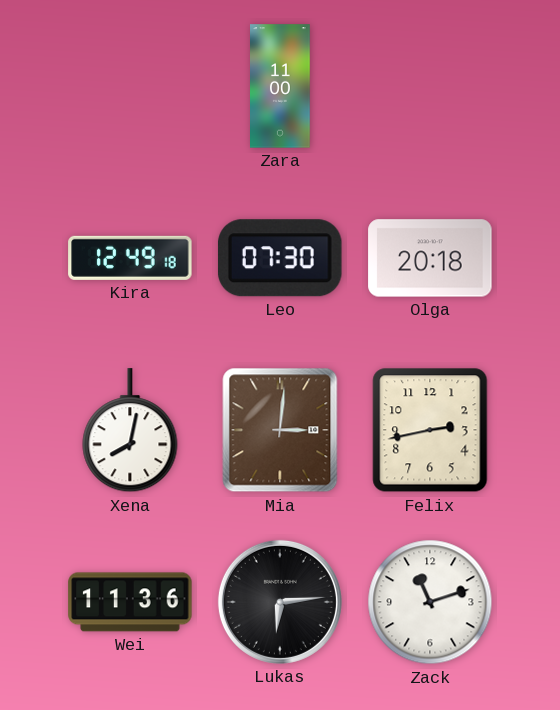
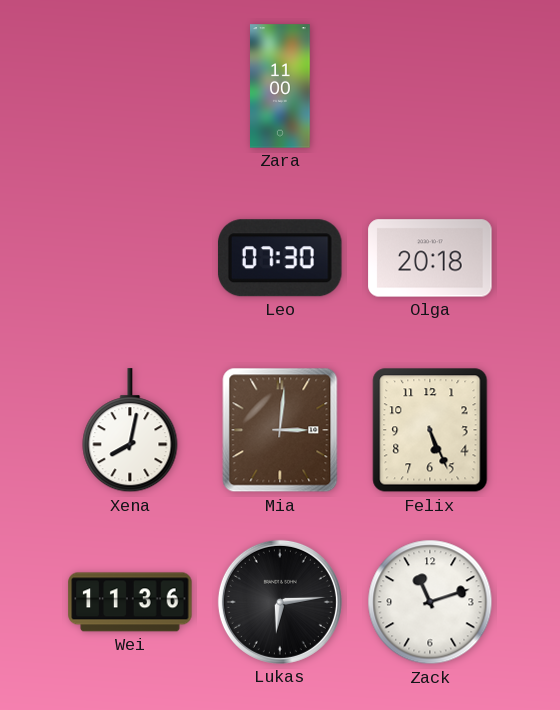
Kira: 12:49 -> none (130, 258)
Felix: 2:43 -> 5:26 (430, 430)
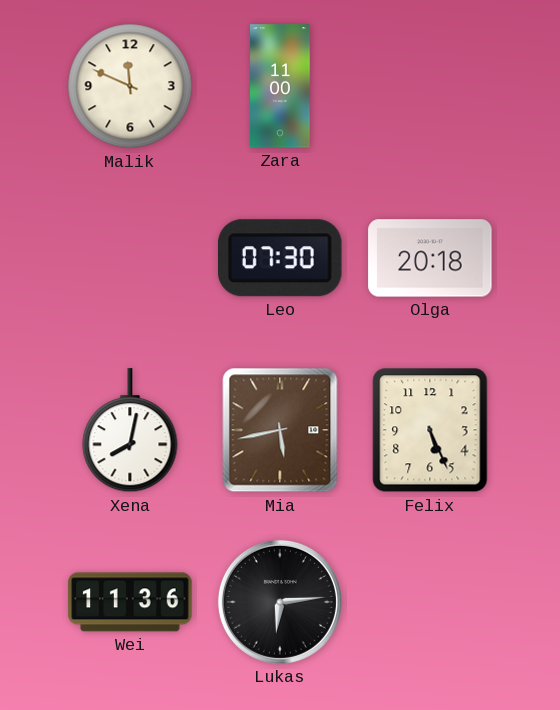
Malik: none -> 11:49 (130, 86)
Mia: 3:01 -> 5:43 (280, 430)
Zack: 11:12 -> none (430, 602)
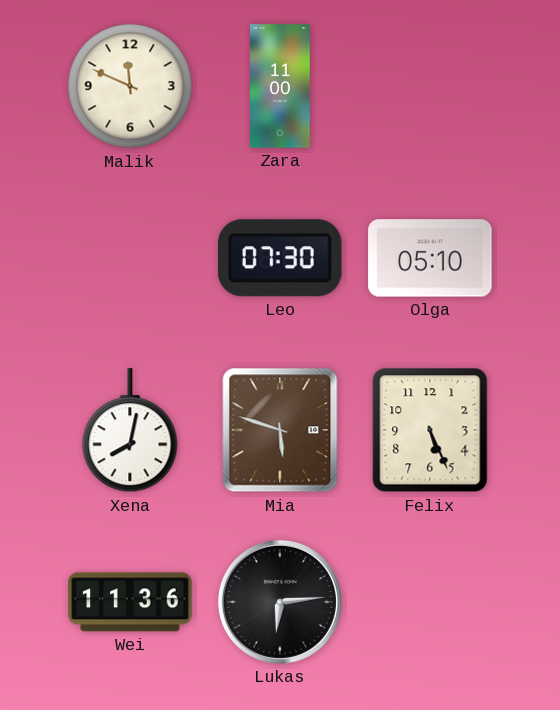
Olga: 20:18 -> 05:10 (430, 258)
Mia: 5:43 -> 5:48 (280, 430)
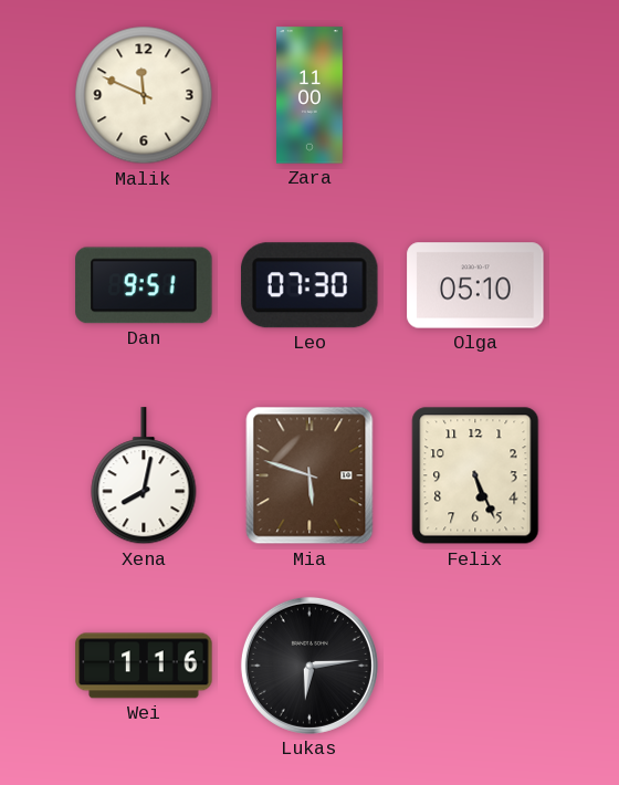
Dan: none -> 9:51 (144, 285)
Wei: 11:36 -> 1:16 (144, 666)
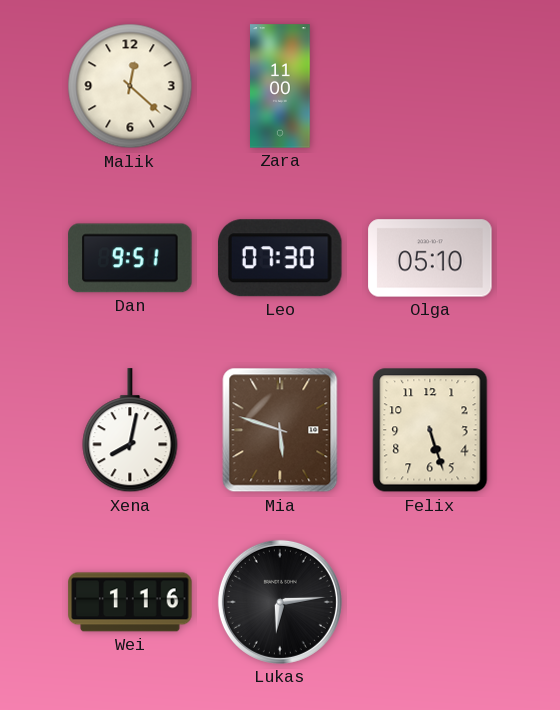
Malik: 11:49 -> 12:22 (130, 86)
Felix: 5:26 -> 5:27 (430, 430)
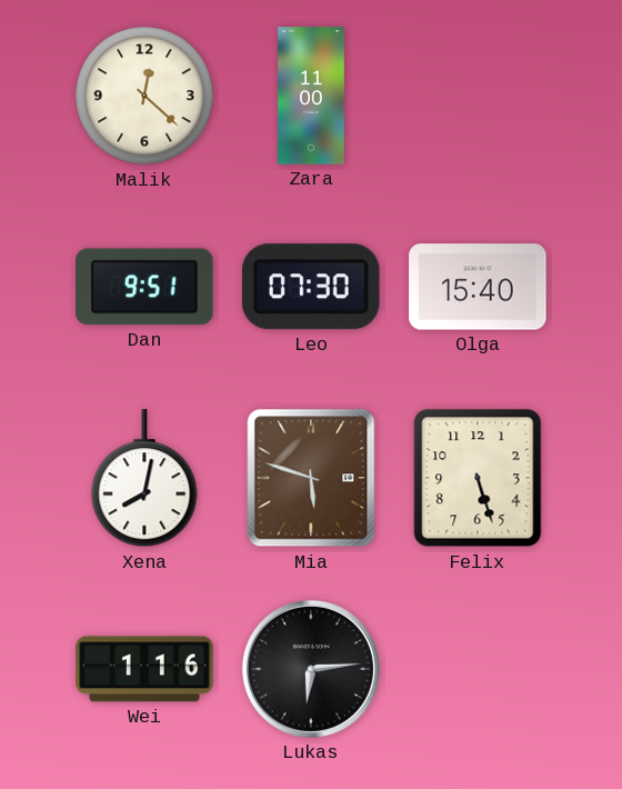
Olga: 05:10 -> 15:40 (478, 287)
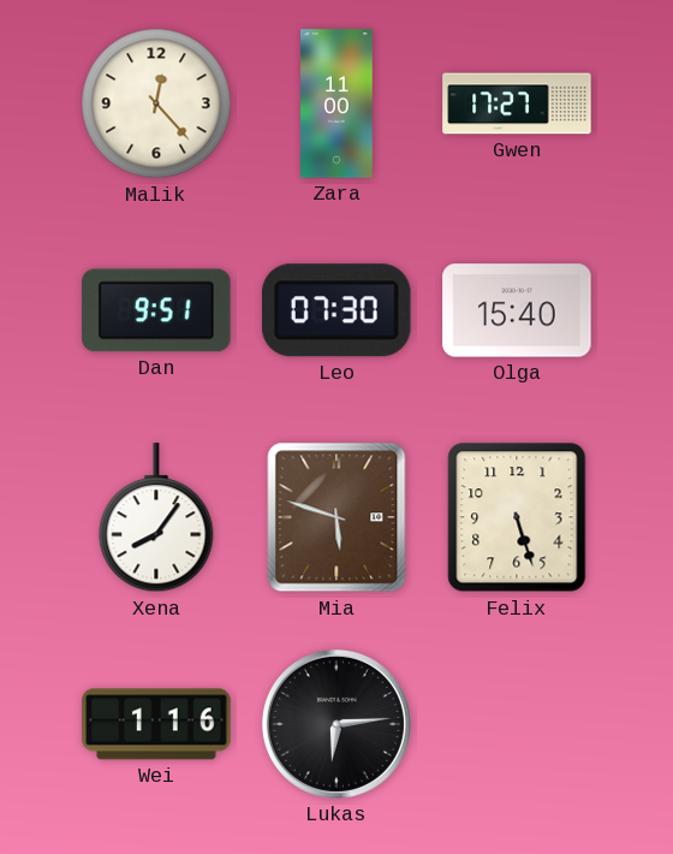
Malik: 12:22 -> 12:23 (156, 103)
Gwen: none -> 17:27 (517, 103)
Xena: 8:02 -> 8:06 (156, 518)
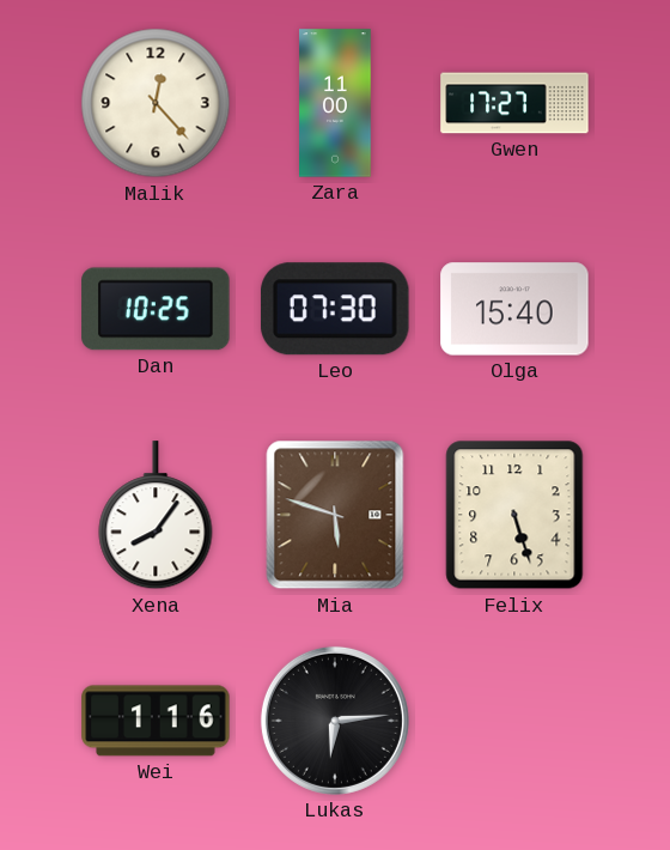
Dan: 9:51 -> 10:25 (156, 309)
